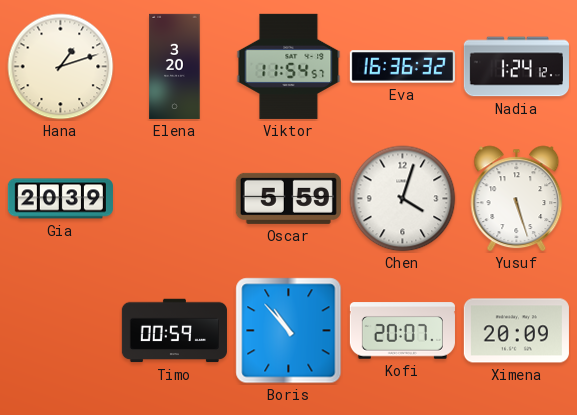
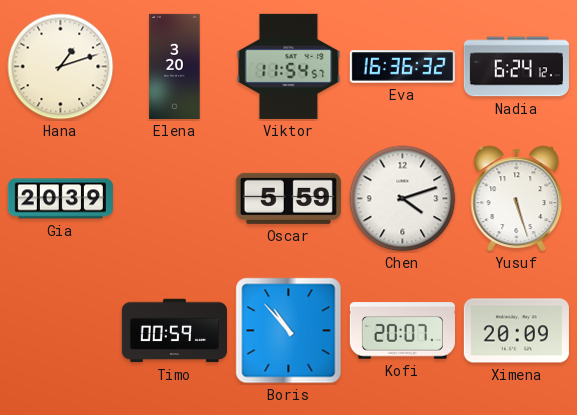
Nadia: 1:24 -> 6:24 (516, 67)
Chen: 4:03 -> 4:12 (403, 199)
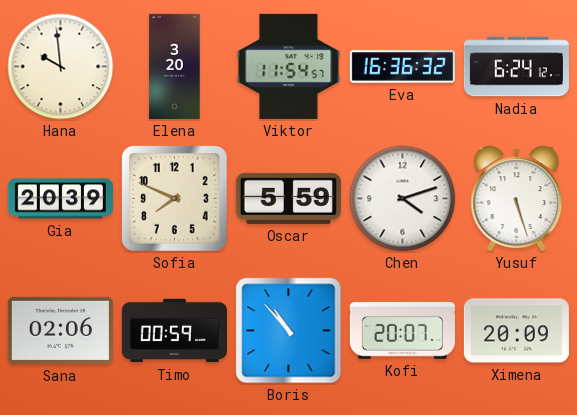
Hana: 1:12 -> 9:59 (61, 67)
Sofia: none -> 7:49 (174, 198)
Sana: none -> 02:06 (60, 330)
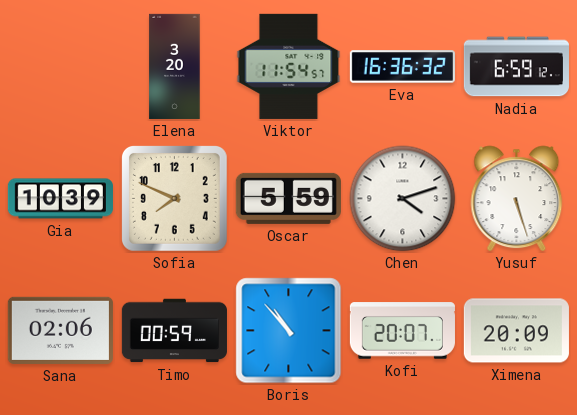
Hana: 9:59 -> none (61, 67)
Nadia: 6:24 -> 6:59 (516, 67)
Gia: 20:39 -> 10:39 (60, 199)
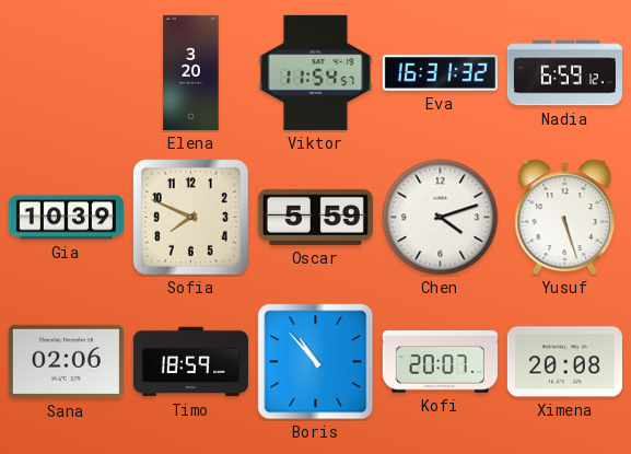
Eva: 16:36 -> 16:31 (440, 73)
Timo: 00:59 -> 18:59 (190, 362)
Ximena: 20:09 -> 20:08 (564, 362)
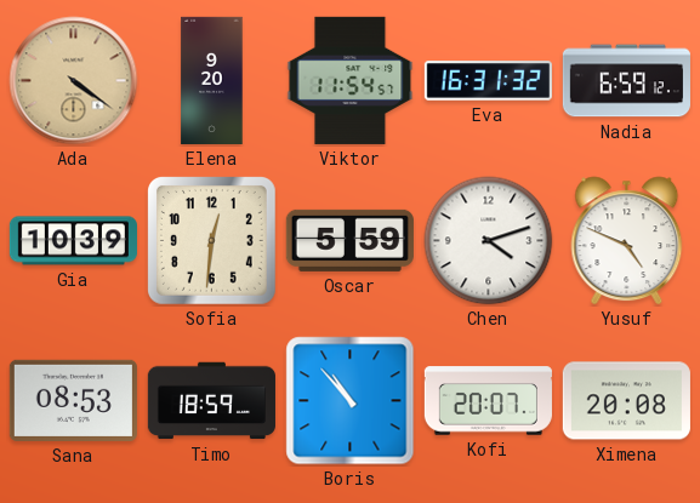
Ada: none -> 4:21 (74, 81)
Elena: 3:20 -> 9:20 (212, 80)
Sofia: 7:49 -> 12:31 (211, 240)
Yusuf: 5:27 -> 4:49 (627, 241)
Sana: 02:06 -> 08:53 (73, 400)
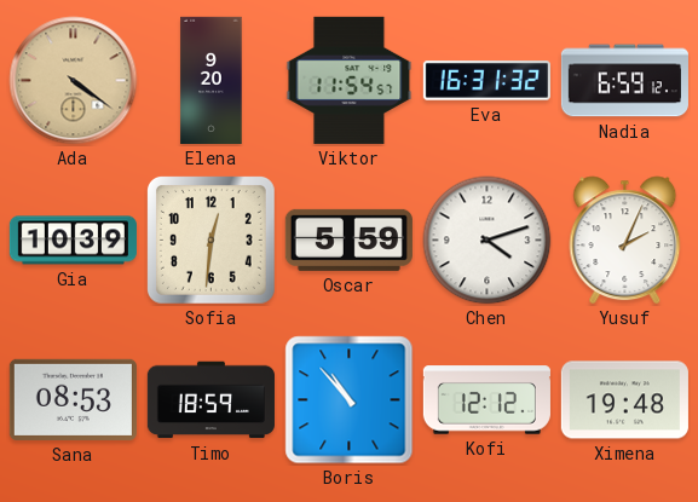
Yusuf: 4:49 -> 2:04 (625, 241)
Kofi: 20:07 -> 12:12 (486, 400)
Ximena: 20:08 -> 19:48 (624, 400)
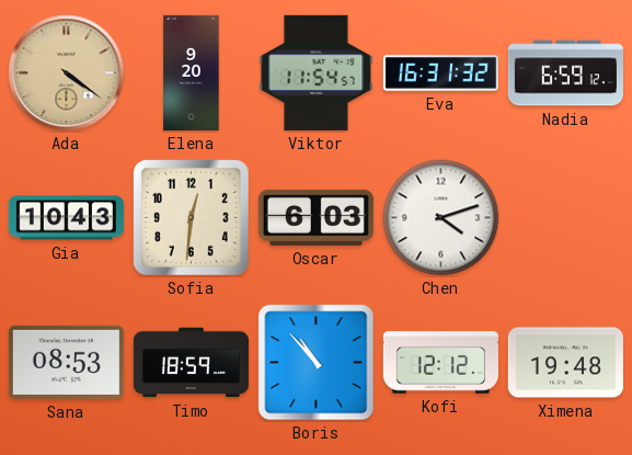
Gia: 10:39 -> 10:43 (66, 218)
Oscar: 5:59 -> 6:03 (315, 217)
Yusuf: 2:04 -> none (625, 241)
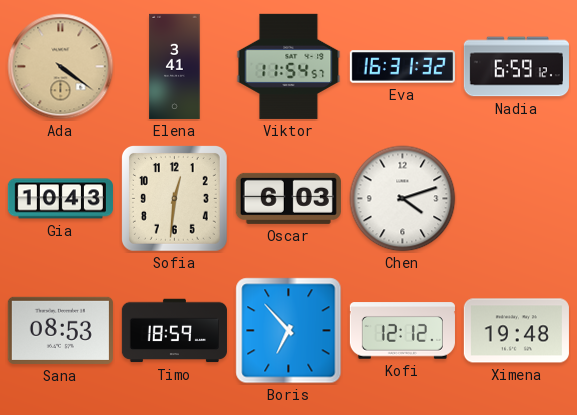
Elena: 9:20 -> 3:41 (175, 66)
Boris: 10:53 -> 6:53 (289, 331)
